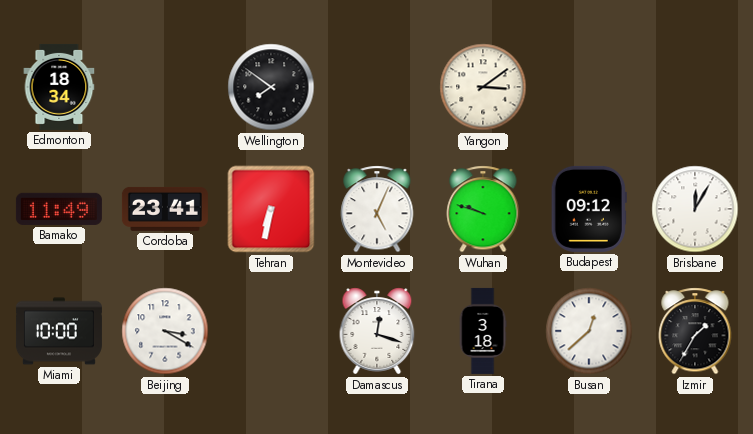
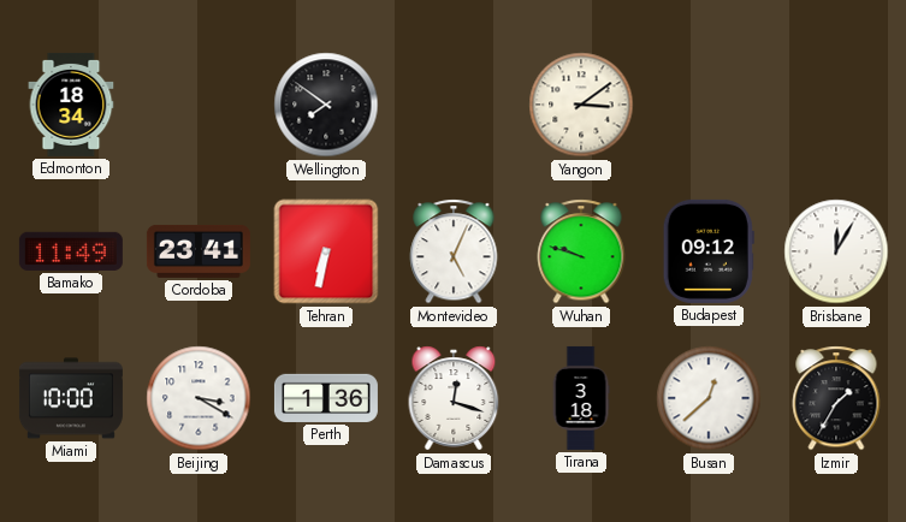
Perth: none -> 1:36 (326, 398)
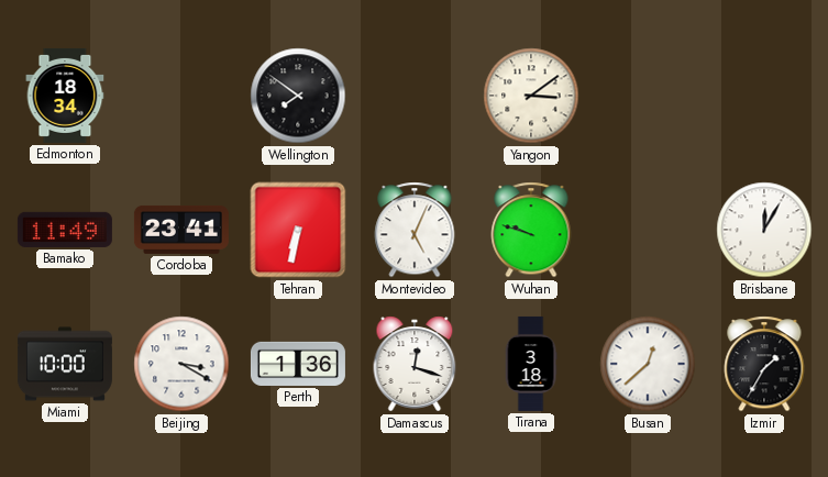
Budapest: 09:12 -> none (709, 251)
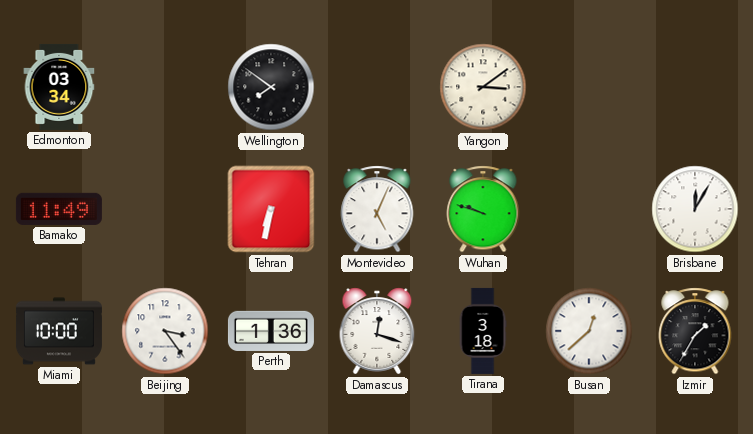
Edmonton: 18:34 -> 03:34 (59, 87)
Cordoba: 23:41 -> none (181, 230)
Beijing: 3:20 -> 3:24 (165, 331)
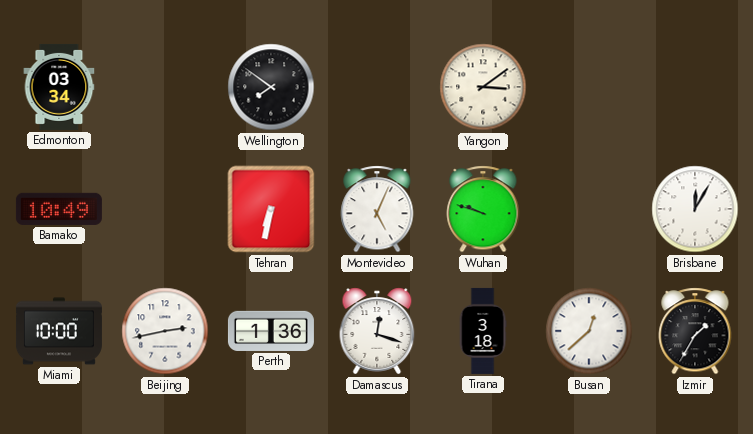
Bamako: 11:49 -> 10:49 (59, 209)
Beijing: 3:24 -> 2:43 (165, 331)
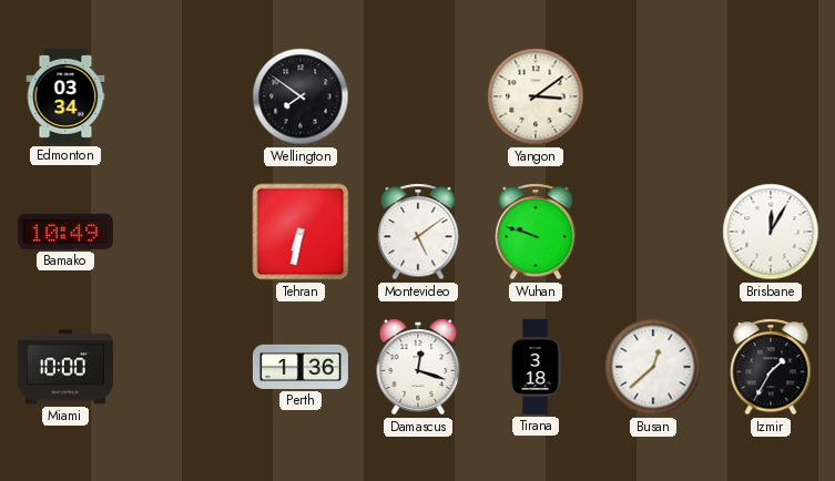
Montevideo: 5:04 -> 5:09 (418, 232)
Beijing: 2:43 -> none (165, 331)
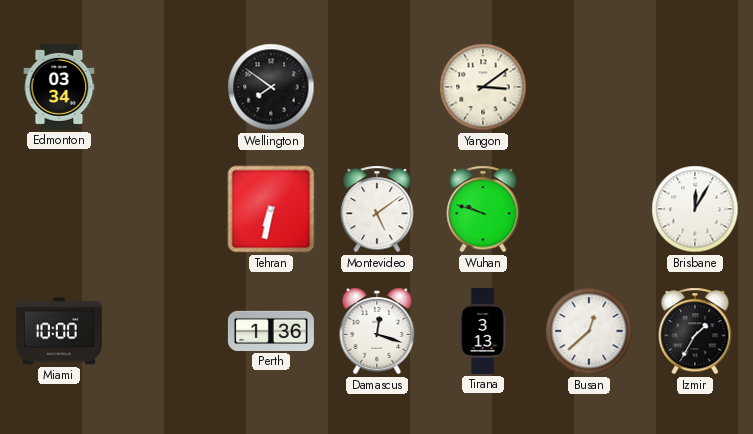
Bamako: 10:49 -> none (65, 232)
Tirana: 3:18 -> 3:13 (483, 331)
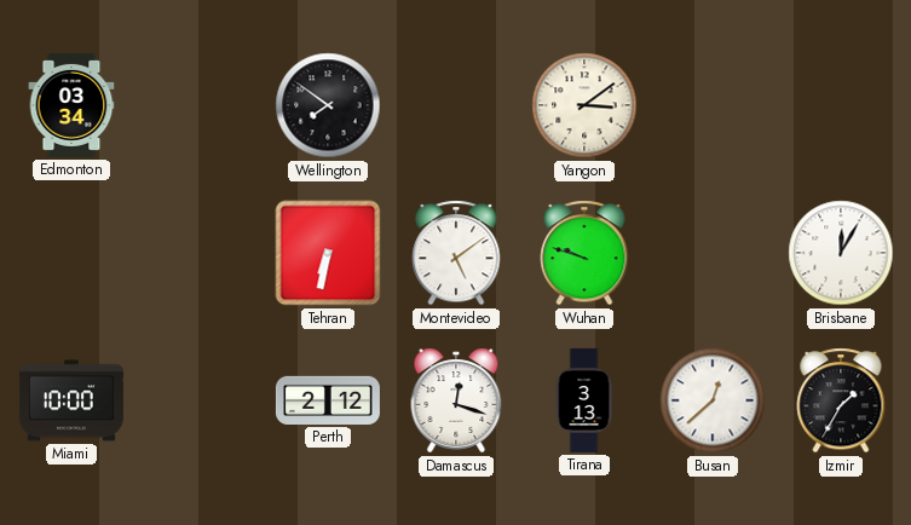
Perth: 1:36 -> 2:12 (328, 400)
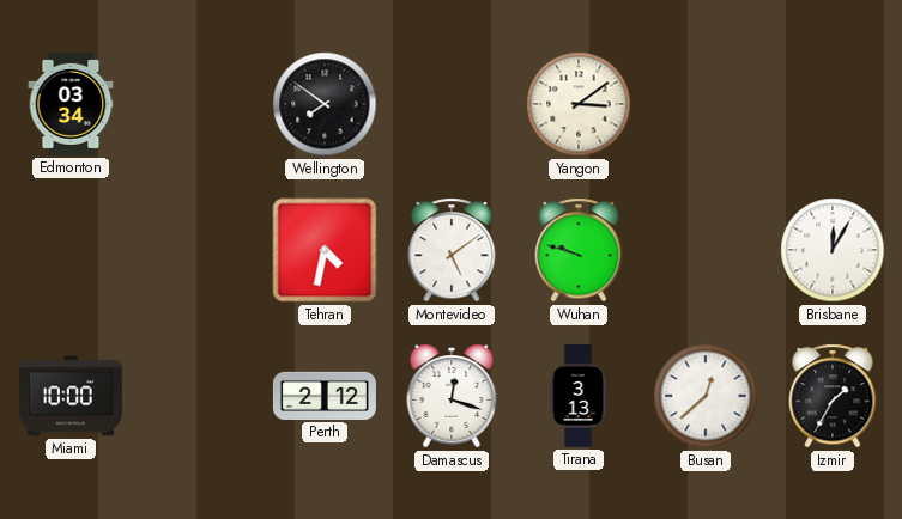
Tehran: 6:32 -> 4:32 (325, 250)
